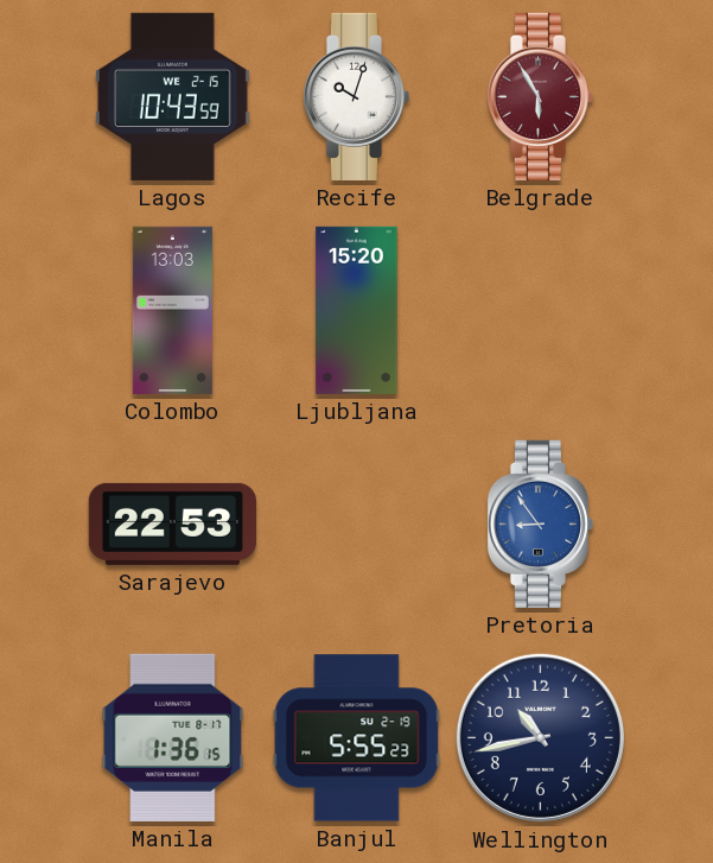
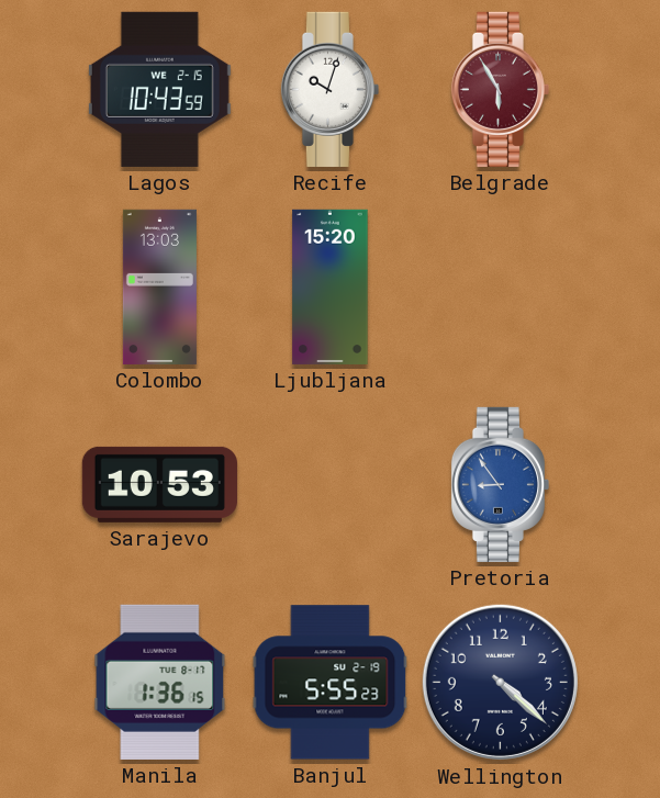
Sarajevo: 22:53 -> 10:53 (159, 484)
Wellington: 10:43 -> 4:22 (500, 682)
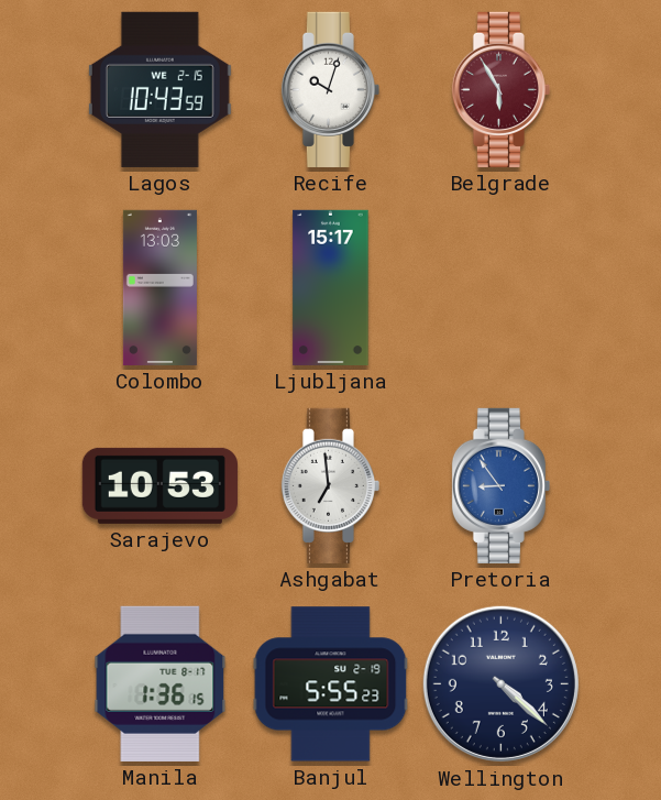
Ljubljana: 15:20 -> 15:17 (331, 287)
Ashgabat: none -> 6:59 (330, 485)
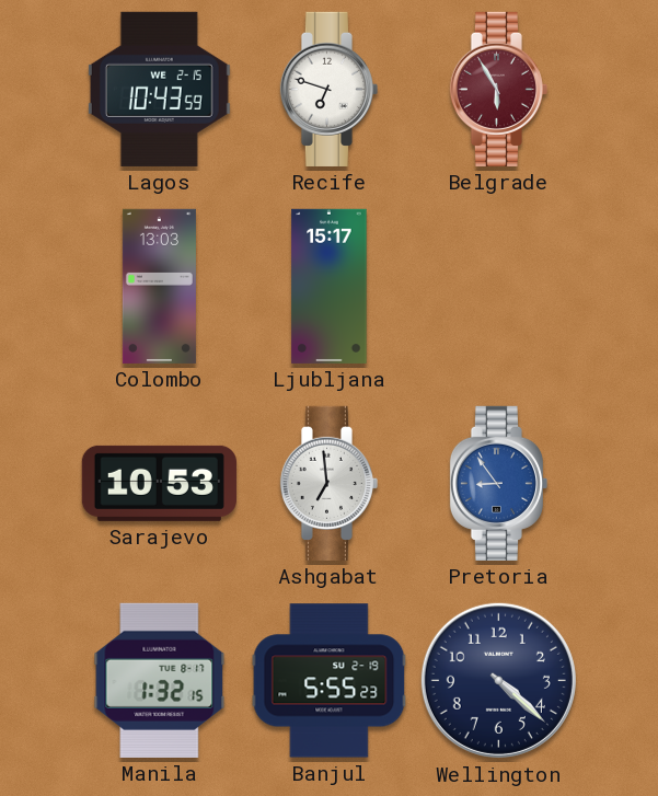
Recife: 10:03 -> 6:48 (328, 89)
Manila: 1:36 -> 1:32 (160, 680)
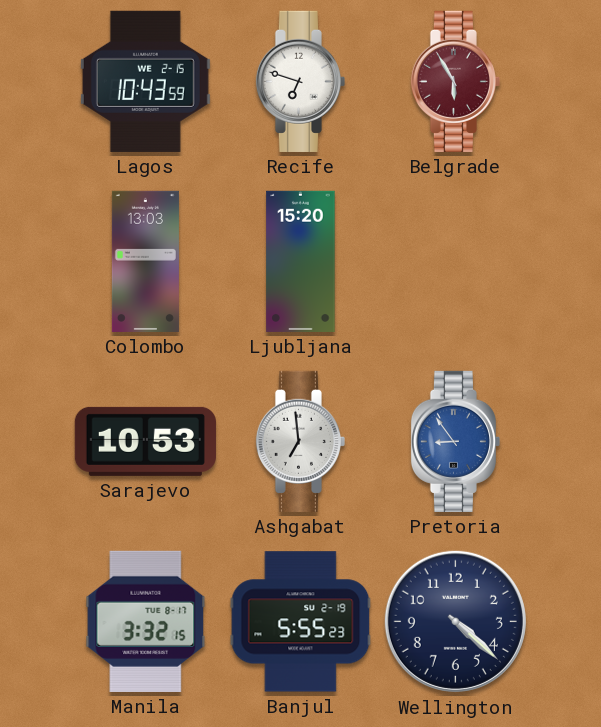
Ljubljana: 15:17 -> 15:20 (301, 261)
Manila: 1:32 -> 3:32 (146, 621)
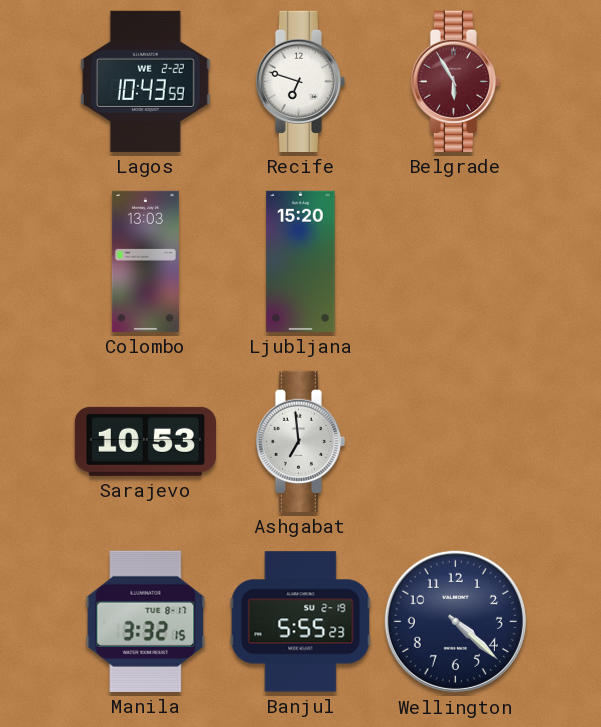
Lagos date: WE 2-15 -> WE 2-22 (145, 81)
Pretoria: 8:54 -> none (455, 441)
